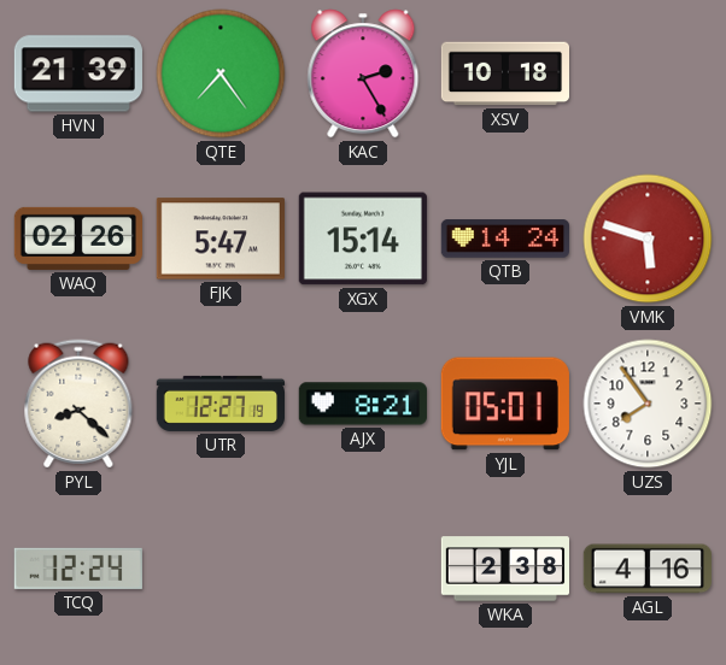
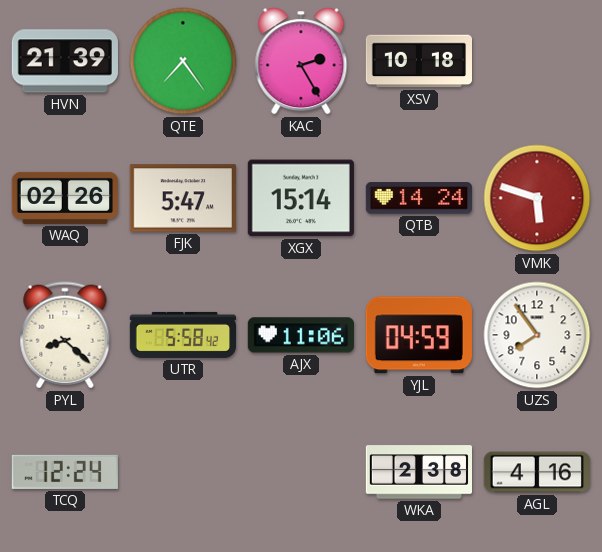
UTR: 12:27 -> 5:58 (182, 335)
AJX: 8:21 -> 11:06 (301, 335)
YJL: 05:01 -> 04:59 (419, 335)
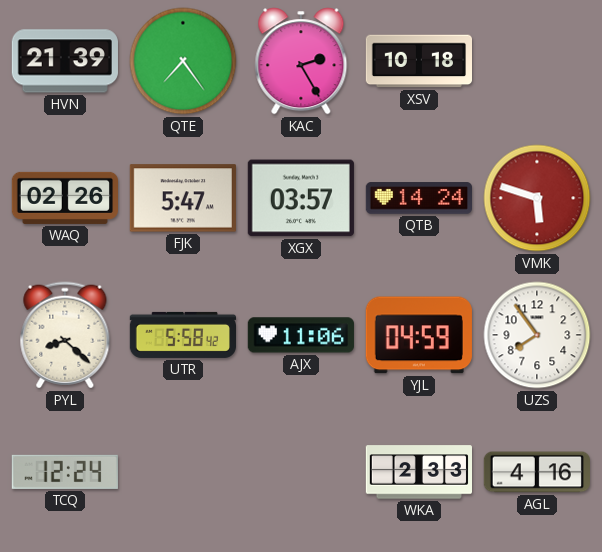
XGX: 15:14 -> 03:57 (301, 198)
WKA: 2:38 -> 2:33 (418, 472)
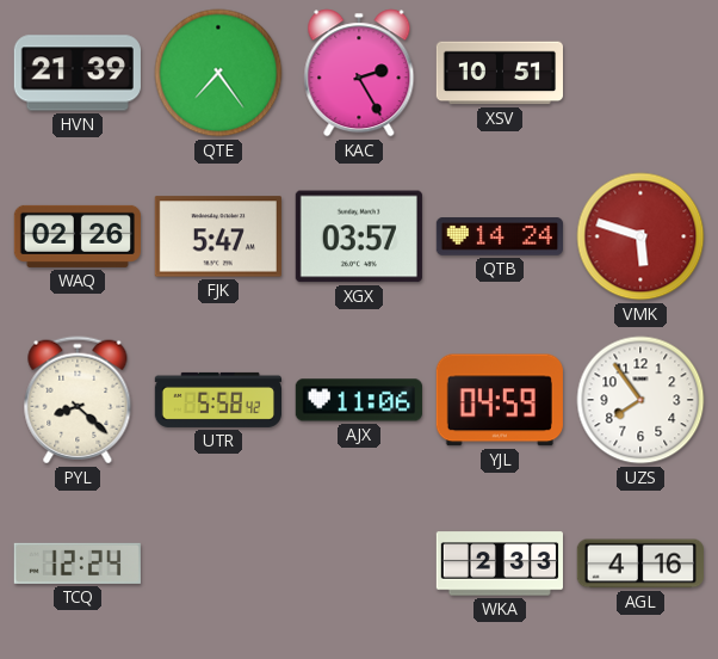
XSV: 10:18 -> 10:51 (499, 73)
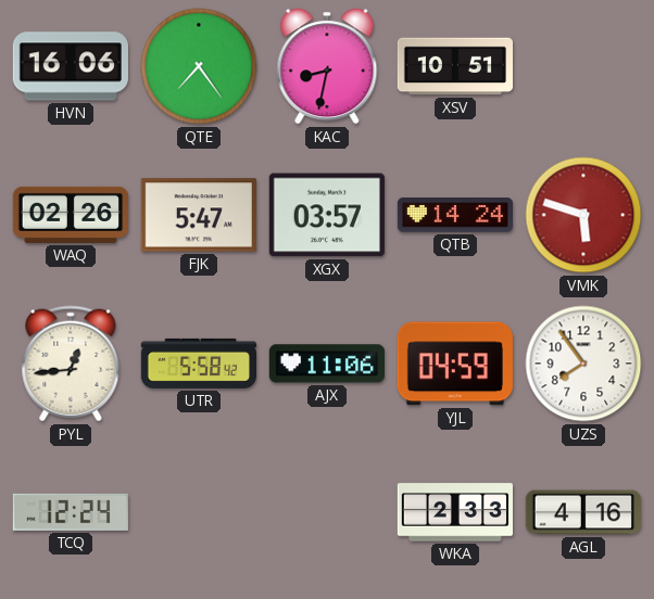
HVN: 21:39 -> 16:06 (71, 66)
KAC: 2:25 -> 8:32 (327, 66)
PYL: 8:22 -> 12:44 (71, 364)
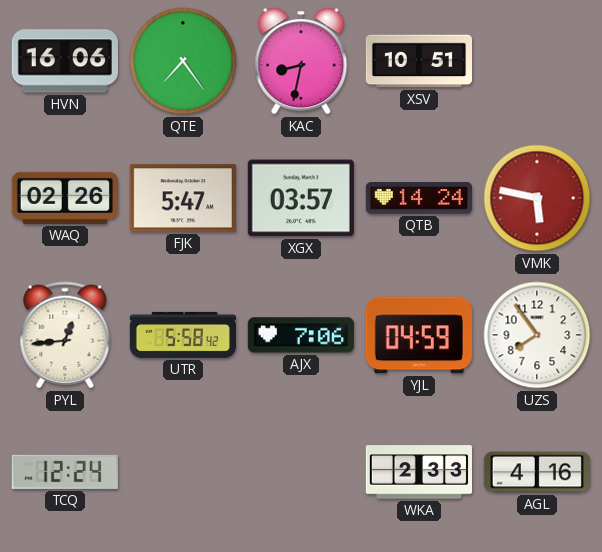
VMK: 5:48 -> 5:47 (537, 198)
AJX: 11:06 -> 7:06 (301, 335)
